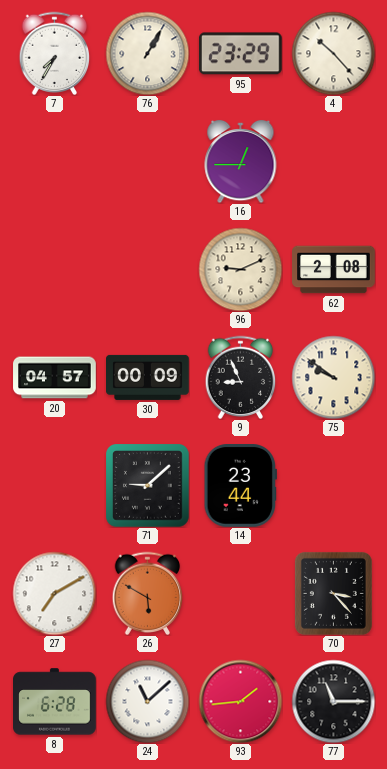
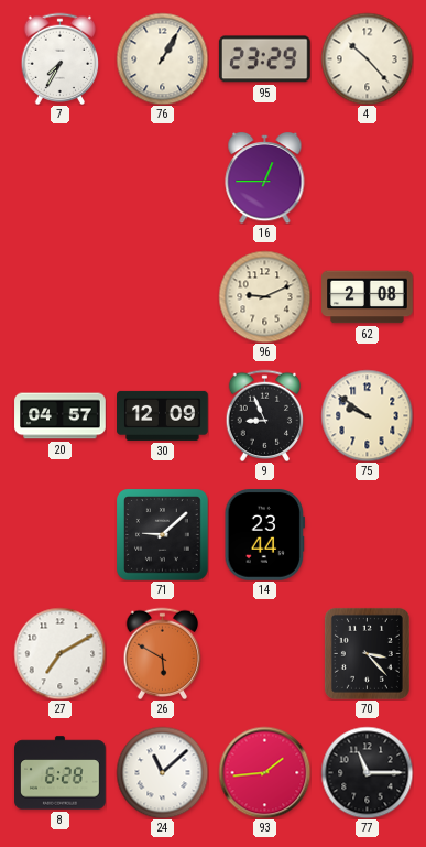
30: 00:09 -> 12:09 (163, 415)
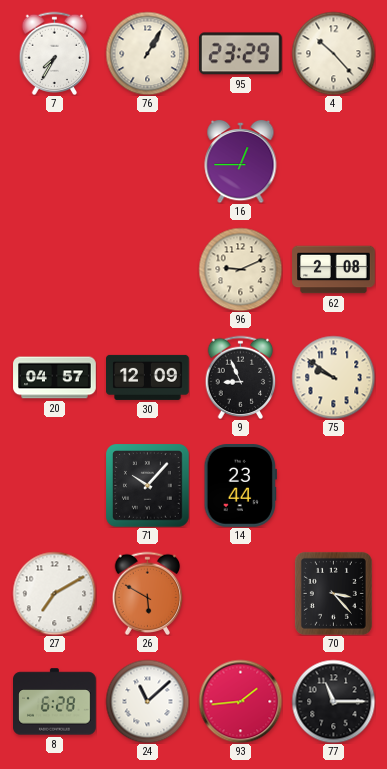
71: 9:08 -> 10:07 (147, 485)
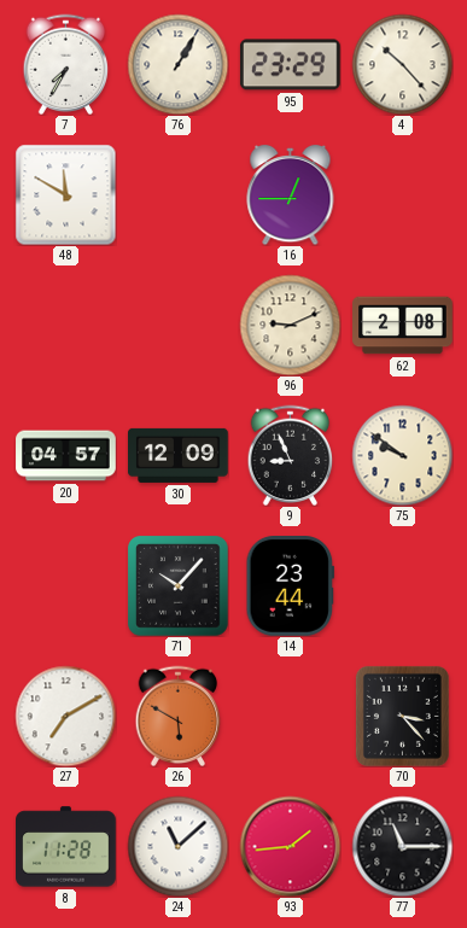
48: none -> 11:50 (65, 194)
8: 6:28 -> 11:28 (66, 847)
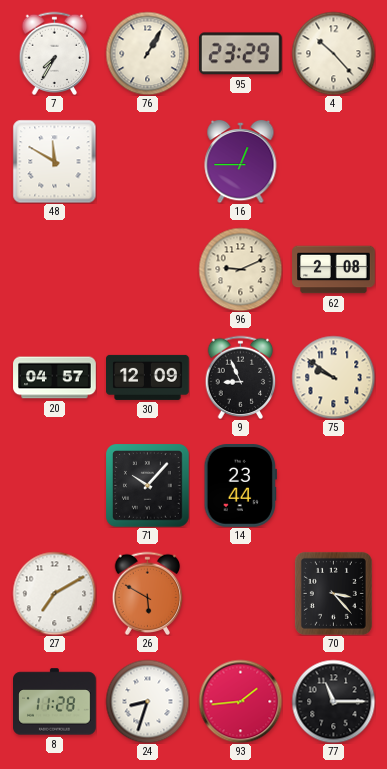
24: 11:08 -> 8:33 (147, 701)
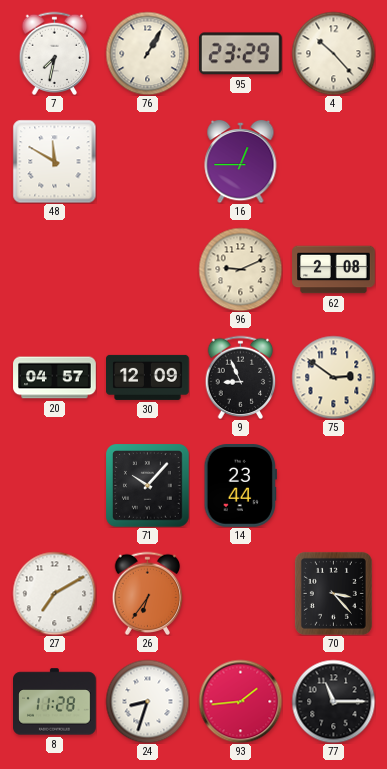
7: 7:35 -> 7:32 (55, 53)
75: 9:51 -> 2:51 (333, 377)
26: 5:50 -> 6:36 (148, 593)
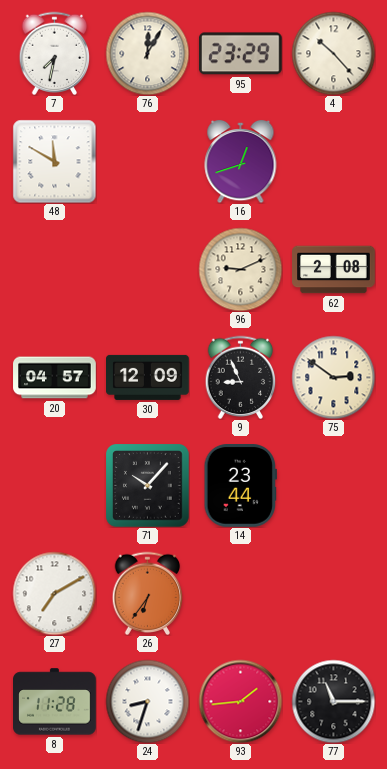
76: 1:05 -> 12:05 (147, 53)
16: 12:45 -> 12:42 (241, 161)
70: 3:23 -> none (333, 593)
